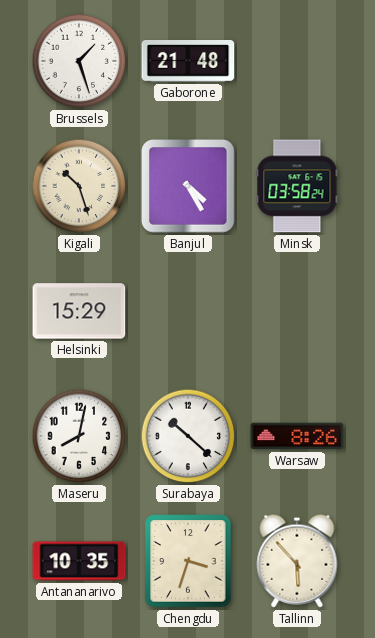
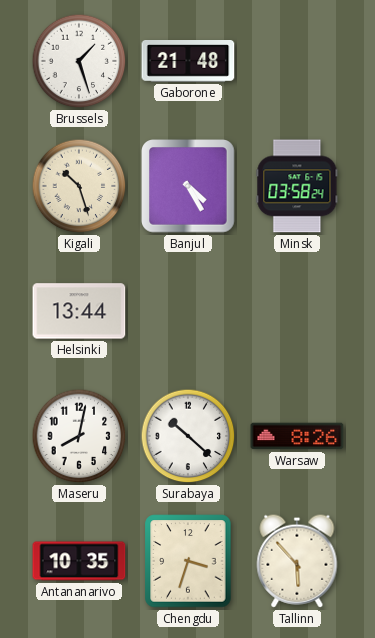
Helsinki: 15:29 -> 13:44 (79, 311)
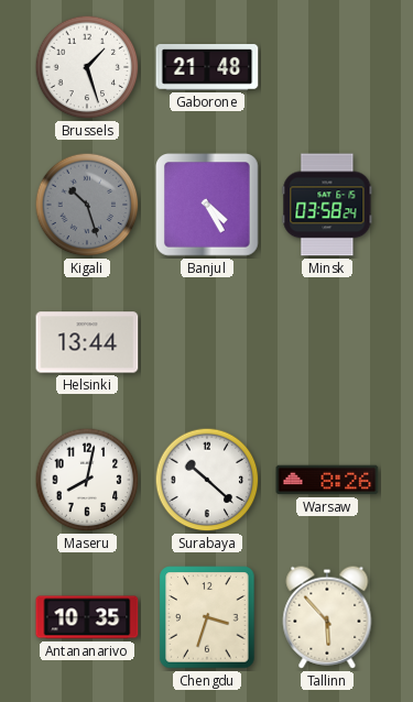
Kigali dial: cream -> grey (87, 205)
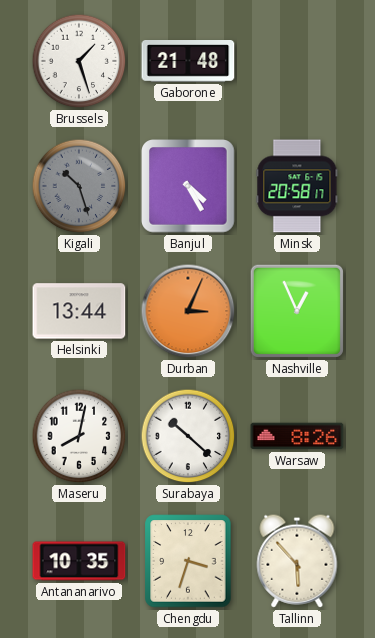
Minsk: 03:58 -> 20:58 (297, 186)
Durban: none -> 3:04 (188, 311)
Nashville: none -> 12:56 (297, 311)
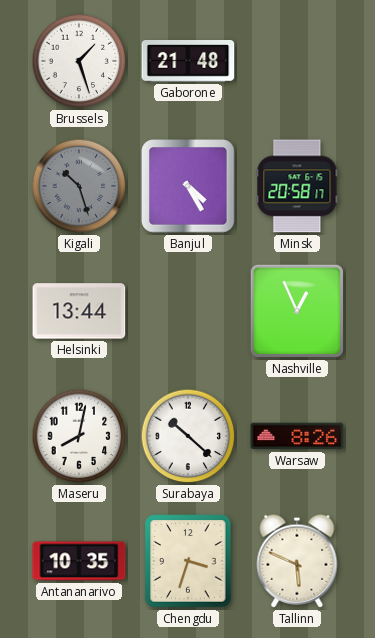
Durban: 3:04 -> none (188, 311)
Tallinn: 5:53 -> 5:49 (297, 561)
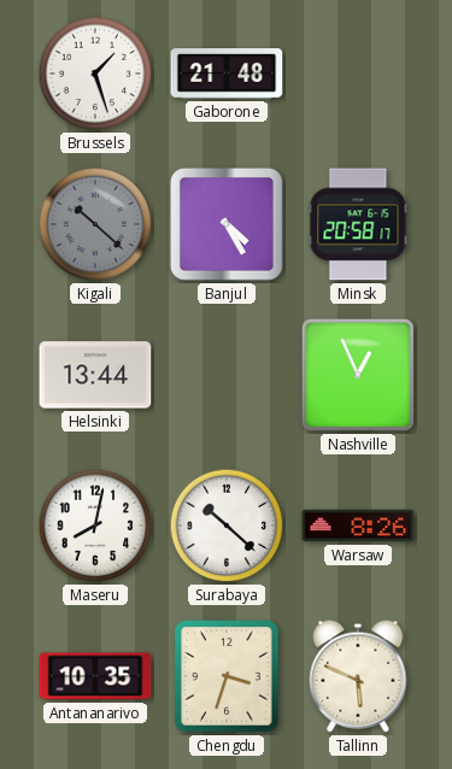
Kigali: 10:27 -> 10:22 (95, 224)
